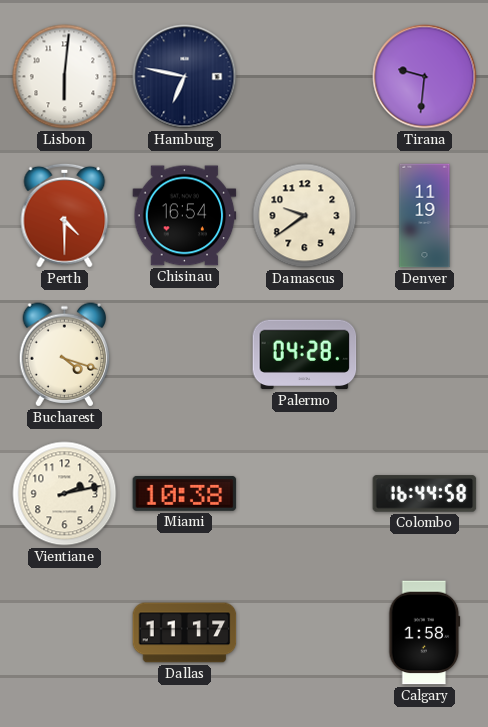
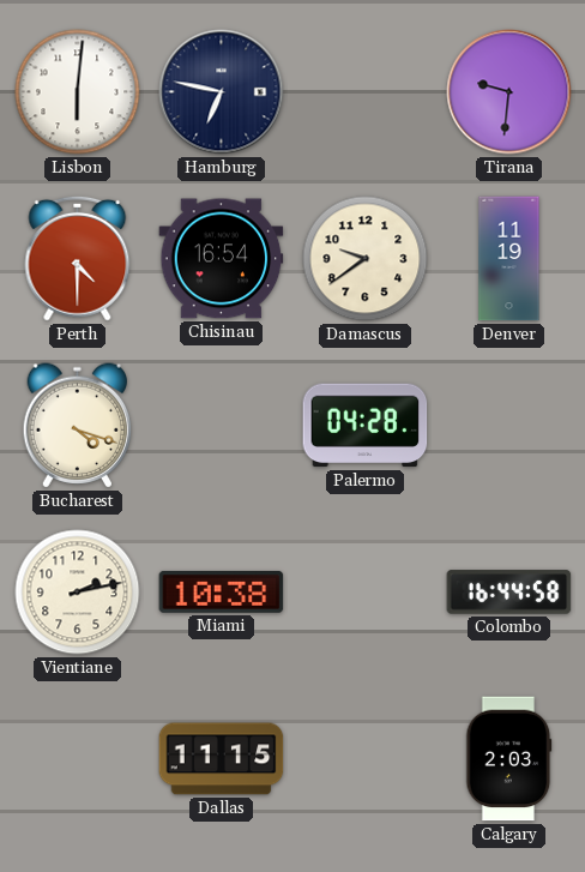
Dallas: 11:17 -> 11:15 (222, 759)
Calgary: 1:58 -> 2:03 (509, 759)
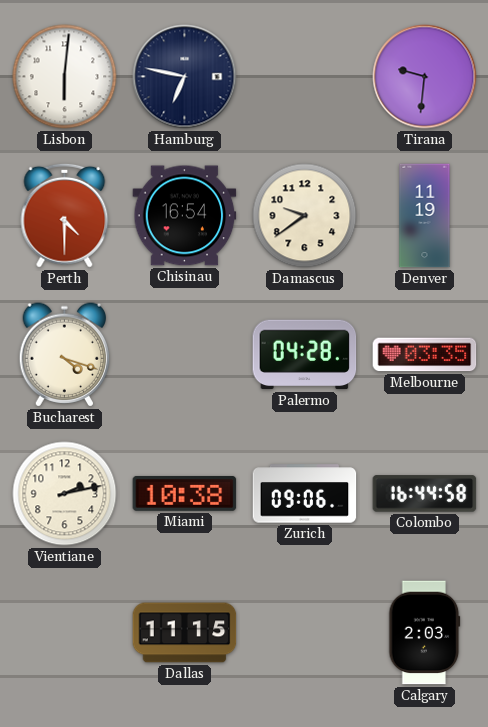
Melbourne: none -> 03:35 (425, 355)
Zurich: none -> 09:06 (305, 494)
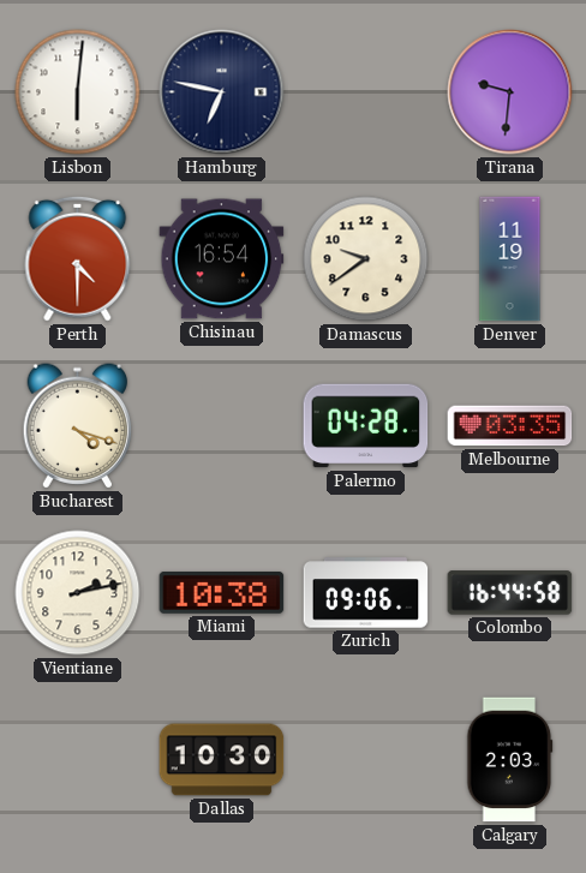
Dallas: 11:15 -> 10:30 (222, 760)
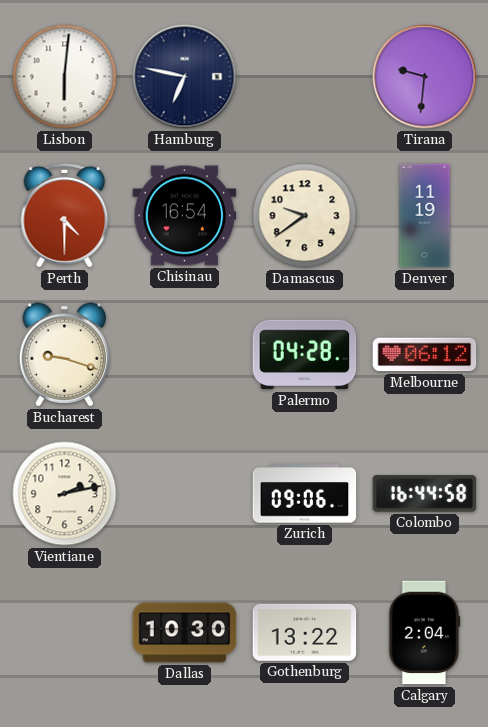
Bucharest: 4:18 -> 9:18 (65, 355)
Melbourne: 03:35 -> 06:12 (425, 355)
Miami: 10:38 -> none (222, 592)
Gothenburg: none -> 13:22 (305, 632)
Calgary: 2:03 -> 2:04 (425, 633)
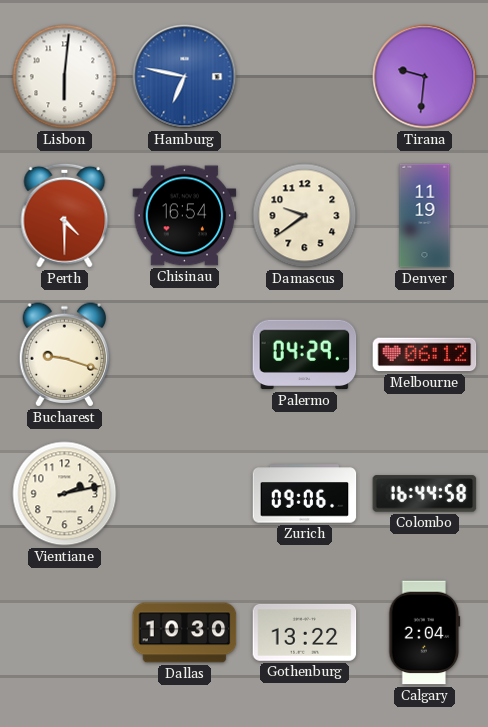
Hamburg dial: navy -> blue (185, 77)
Palermo: 04:28 -> 04:29 (305, 355)
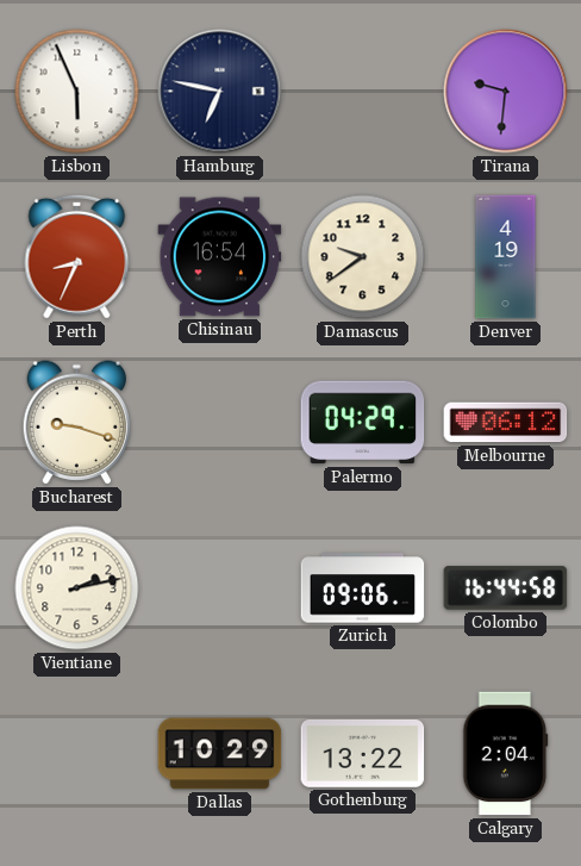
Lisbon: 6:01 -> 5:56 (77, 92)
Hamburg dial: blue -> navy (220, 92)
Perth: 4:30 -> 8:34 (77, 256)
Denver: 11:19 -> 4:19 (506, 257)
Dallas: 10:30 -> 10:29 (220, 754)
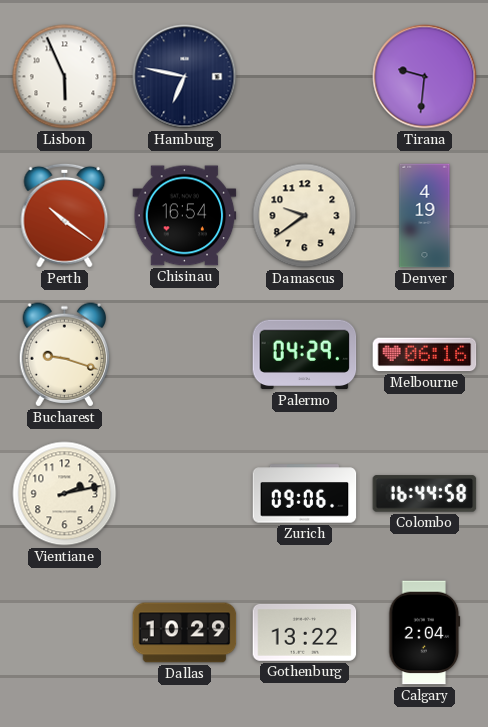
Perth: 8:34 -> 10:21 (65, 215)
Melbourne: 06:12 -> 06:16 (425, 355)
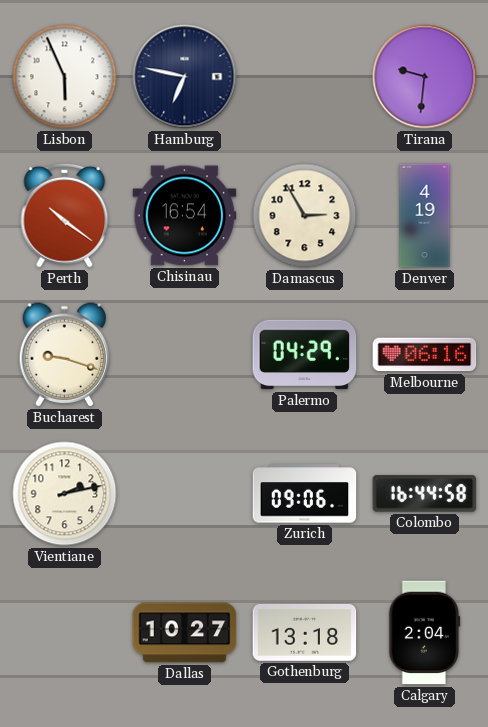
Damascus: 9:39 -> 2:55 (305, 216)
Dallas: 10:29 -> 10:27 (185, 633)
Gothenburg: 13:22 -> 13:18 (305, 632)
